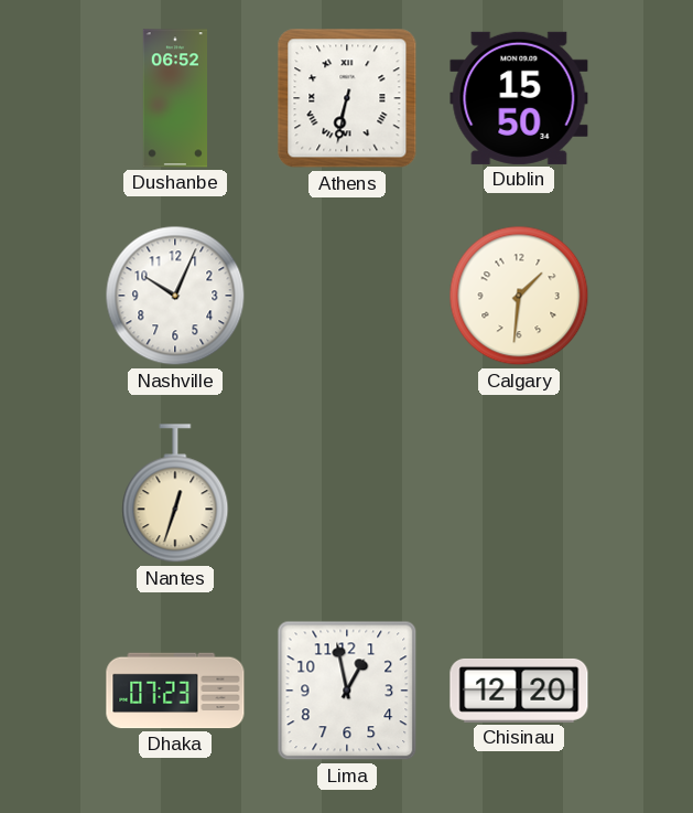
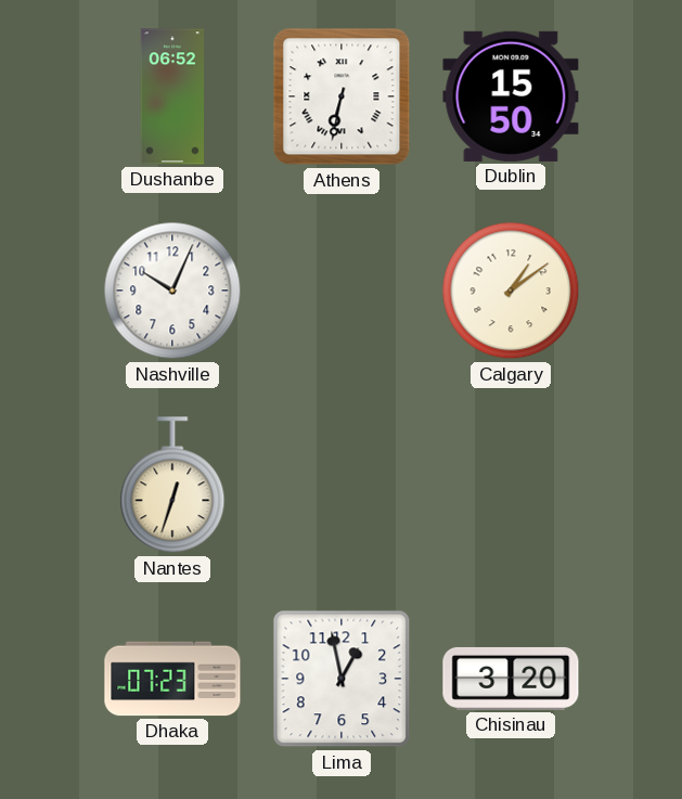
Calgary: 1:31 -> 1:09 (511, 291)
Chisinau: 12:20 -> 3:20 (511, 679)
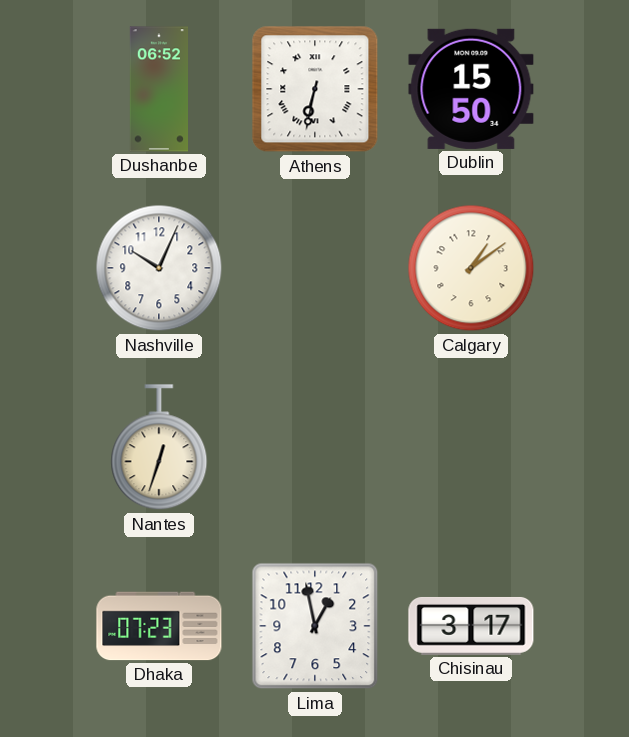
Chisinau: 3:20 -> 3:17 (471, 626)
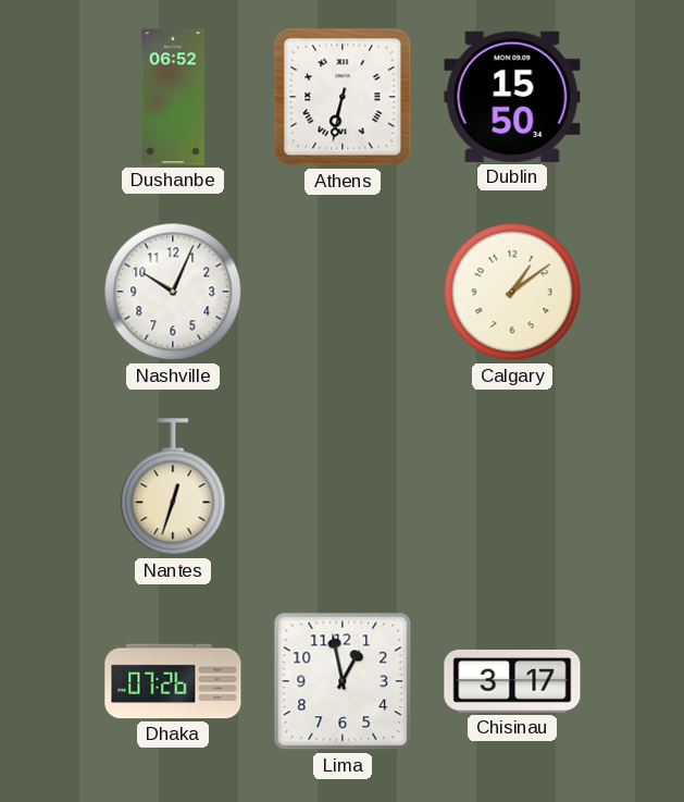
Dhaka: 07:23 -> 07:26 (173, 681)
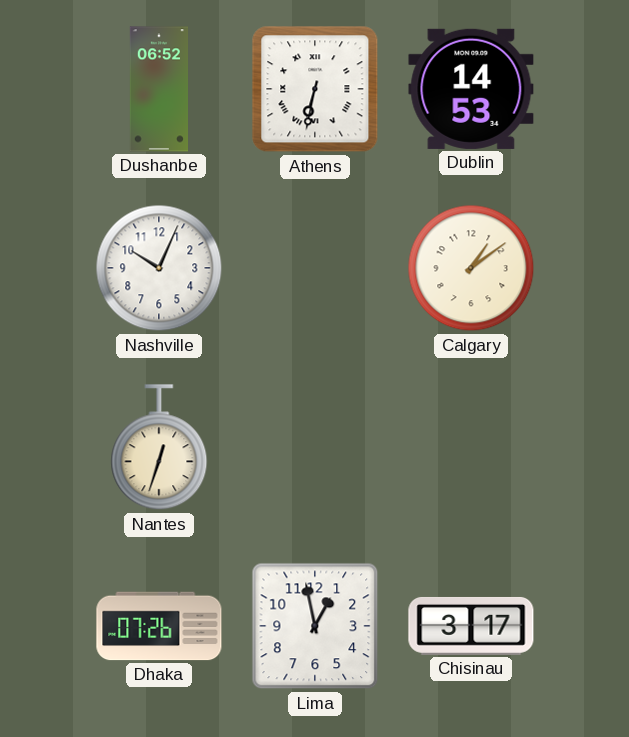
Dublin: 15:50 -> 14:53 (471, 89)
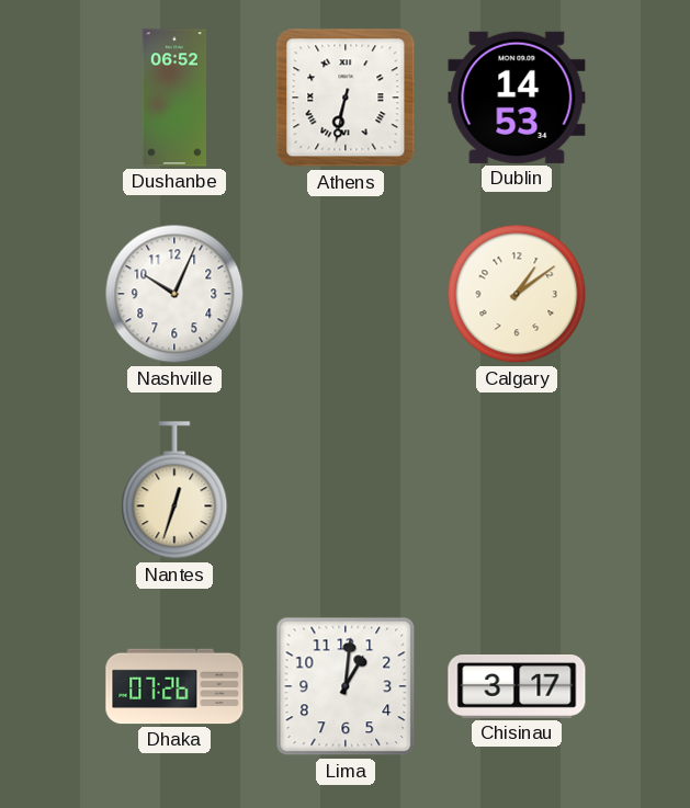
Lima: 12:58 -> 1:01 (346, 686)
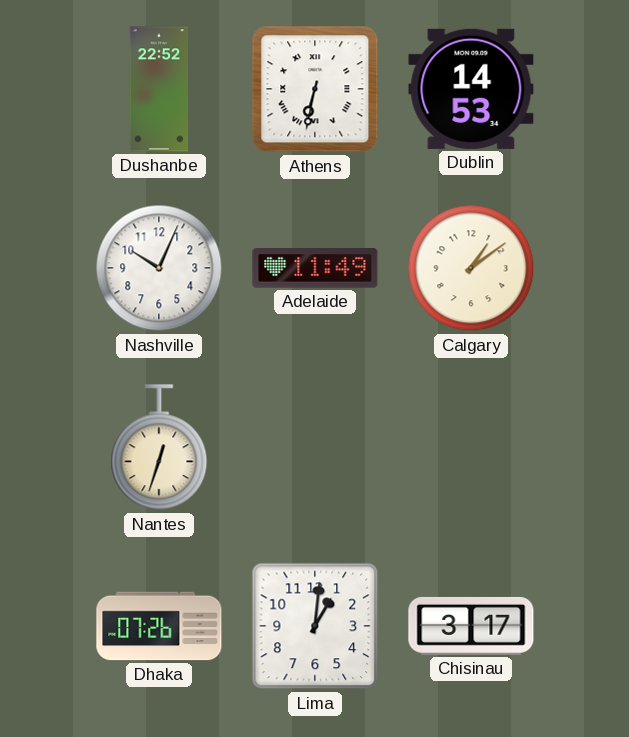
Dushanbe: 06:52 -> 22:52 (158, 89)
Adelaide: none -> 11:49 (315, 268)
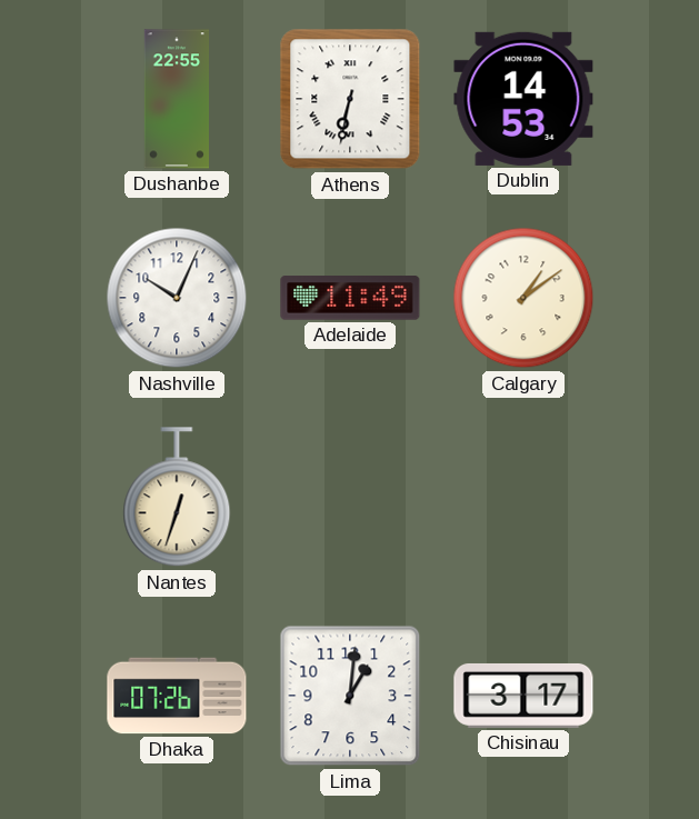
Dushanbe: 22:52 -> 22:55 (176, 99)
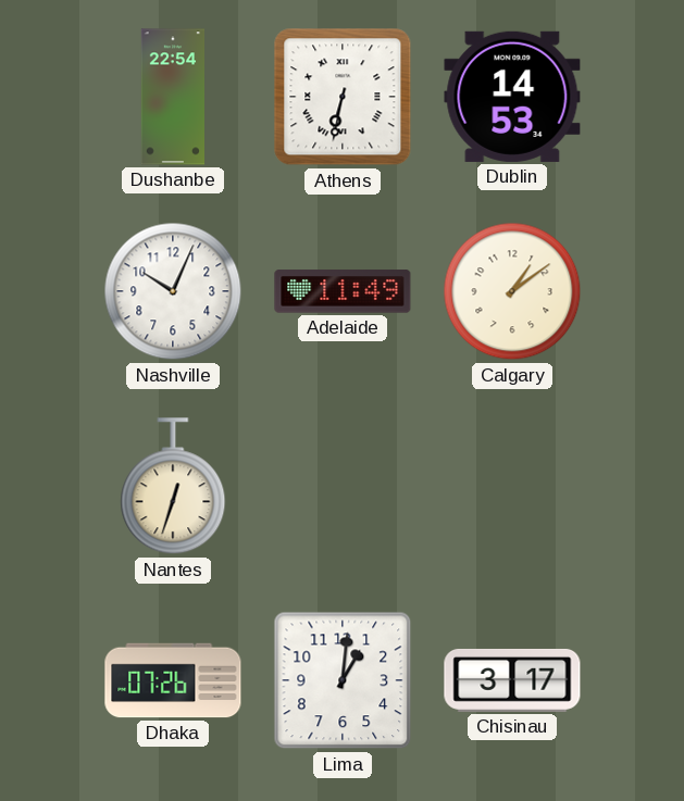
Dushanbe: 22:55 -> 22:54 (172, 97)
